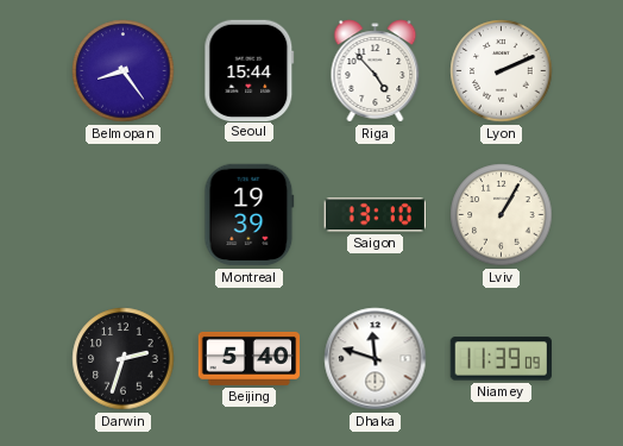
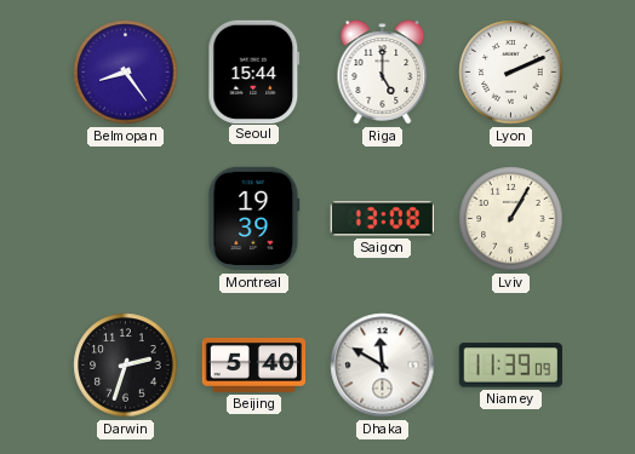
Riga: 4:53 -> 5:00 (383, 73)
Saigon: 13:10 -> 13:08 (382, 219)
Dhaka: 11:48 -> 11:50 (383, 366)
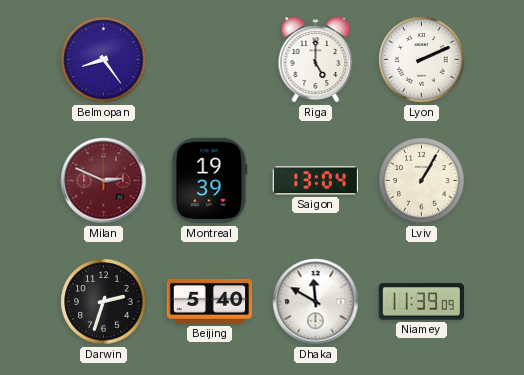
Seoul: 15:44 -> none (254, 71)
Milan: none -> 2:49 (104, 181)
Saigon: 13:08 -> 13:04 (315, 181)
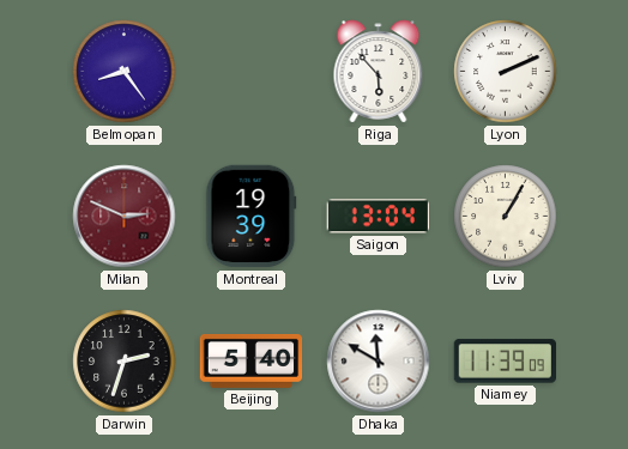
Riga: 5:00 -> 5:53 (379, 72)
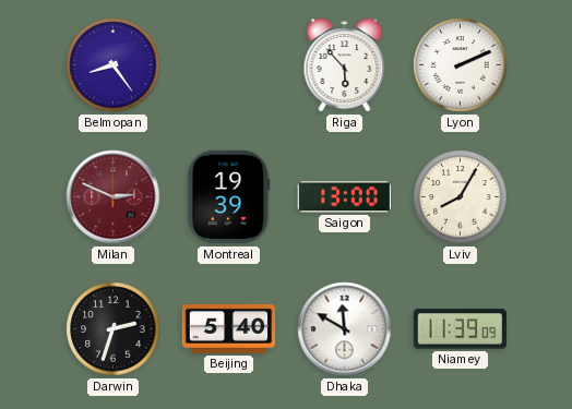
Saigon: 13:04 -> 13:00 (344, 197)
Lviv: 1:05 -> 8:05 (461, 197)
